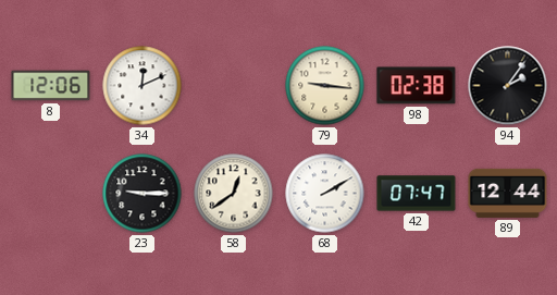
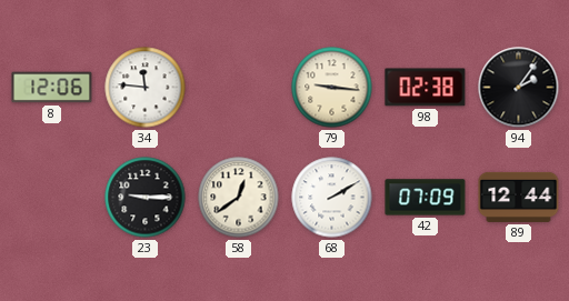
34: 12:11 -> 11:46 (146, 88)
42: 07:47 -> 07:09 (426, 198)
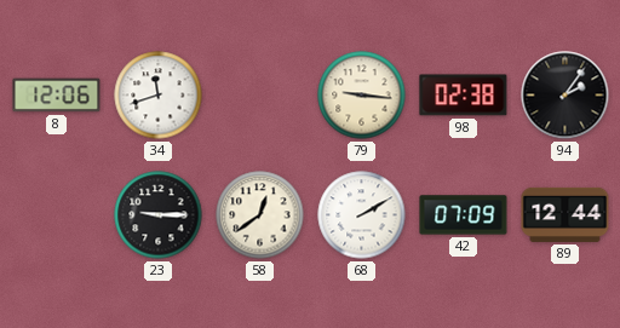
34: 11:46 -> 11:42 (159, 96)
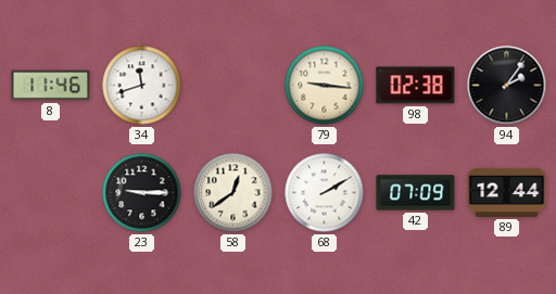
8: 12:06 -> 11:46 (51, 86)
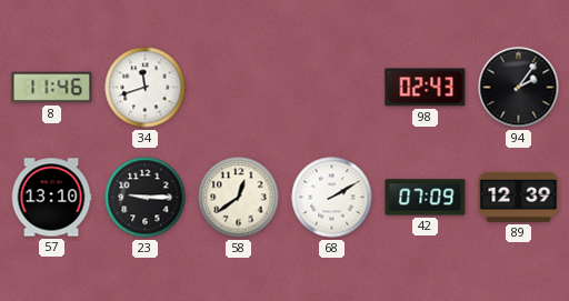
79: 9:16 -> none (325, 86)
98: 02:38 -> 02:43 (426, 88)
57: none -> 13:10 (51, 198)
89: 12:44 -> 12:39 (519, 197)
